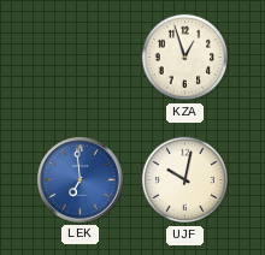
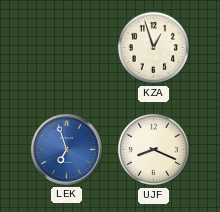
LEK: 6:59 -> 6:57 (67, 150)
UJF: 10:02 -> 8:19 (154, 150)
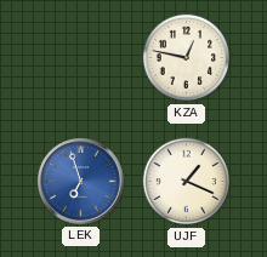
KZA: 12:57 -> 12:47 (187, 58)
UJF: 8:19 -> 1:19 (187, 182)
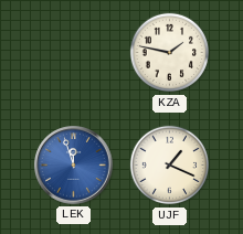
KZA: 12:47 -> 1:47 (170, 53)
LEK: 6:57 -> 11:57 (74, 166)
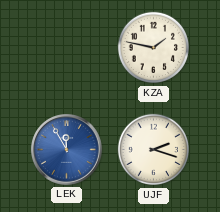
LEK: 11:57 -> 11:55 (67, 150)
UJF: 1:19 -> 2:18 (154, 150)
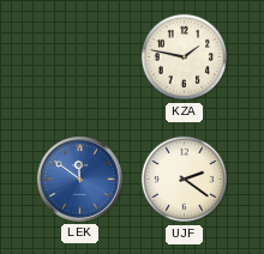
LEK: 11:55 -> 11:51 (80, 180)
UJF: 2:18 -> 2:21 (185, 180)
